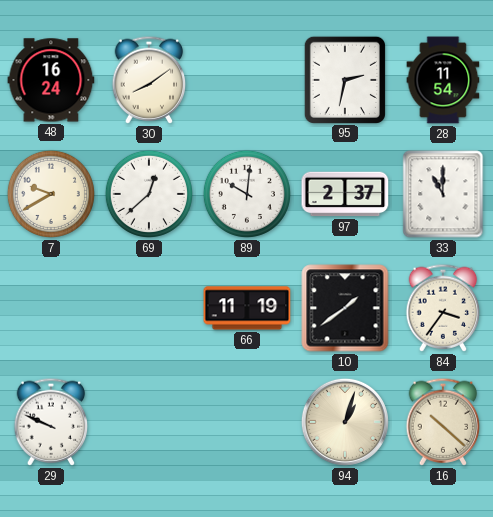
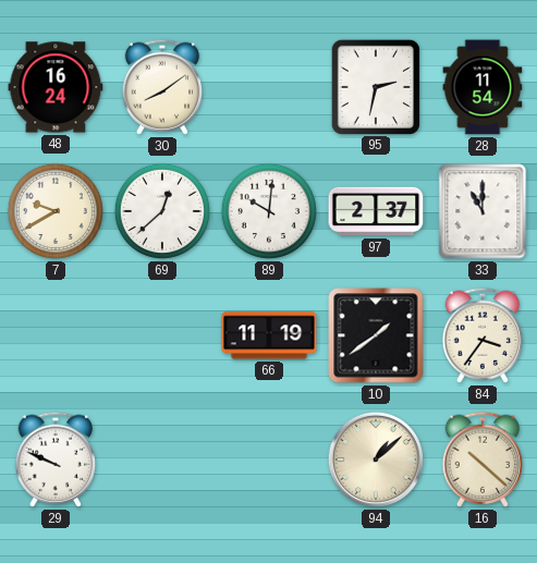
94: 1:03 -> 1:08 (376, 460)
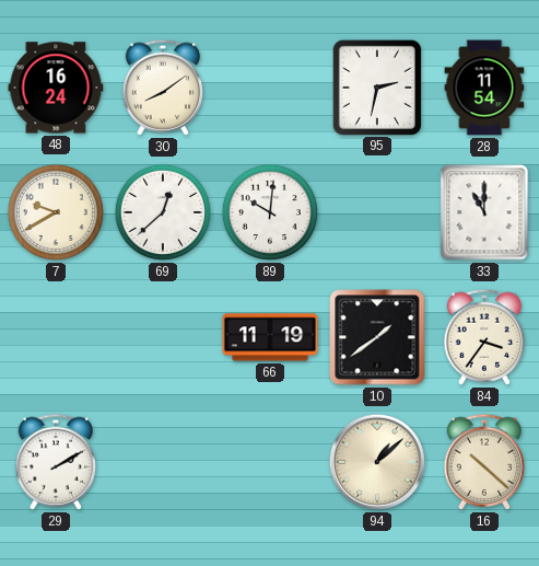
97: 2:37 -> none (376, 211)
29: 9:49 -> 2:10 (56, 462)
